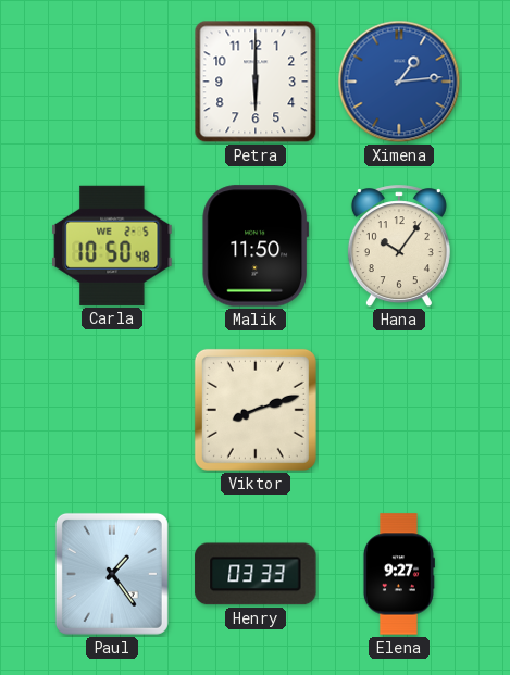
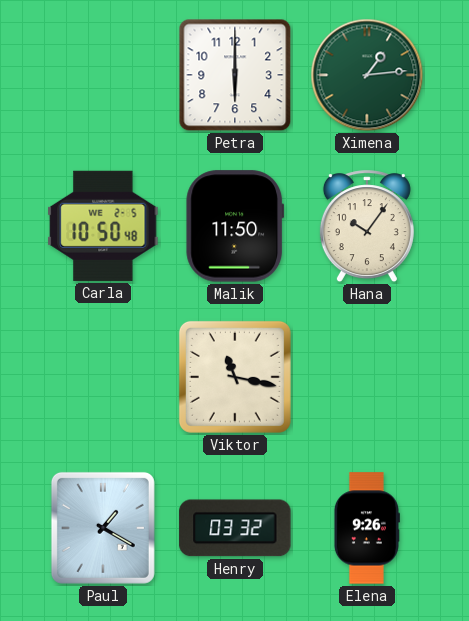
Ximena dial: blue -> green (367, 75)
Viktor: 8:12 -> 11:17 (235, 377)
Paul: 1:24 -> 1:20 (103, 528)
Henry: 03:33 -> 03:32 (235, 528)
Elena: 9:27 -> 9:26 (366, 528)
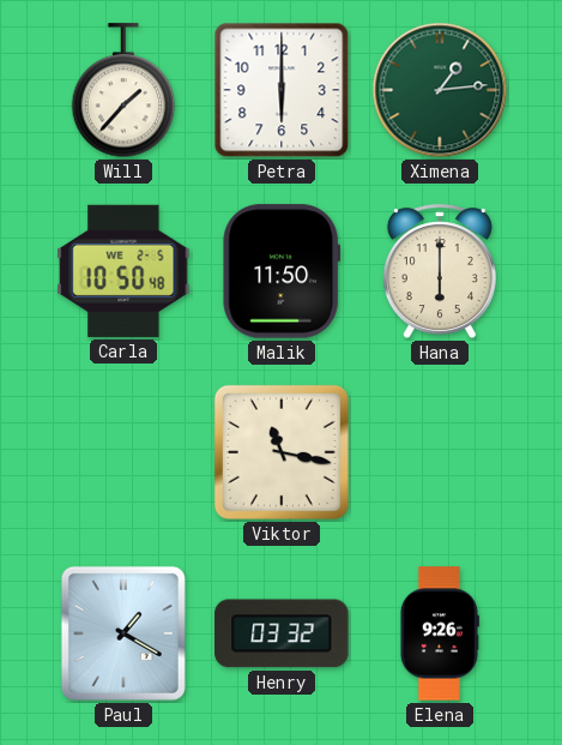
Will: none -> 1:37 (123, 91)
Hana: 10:06 -> 6:00 (440, 272)
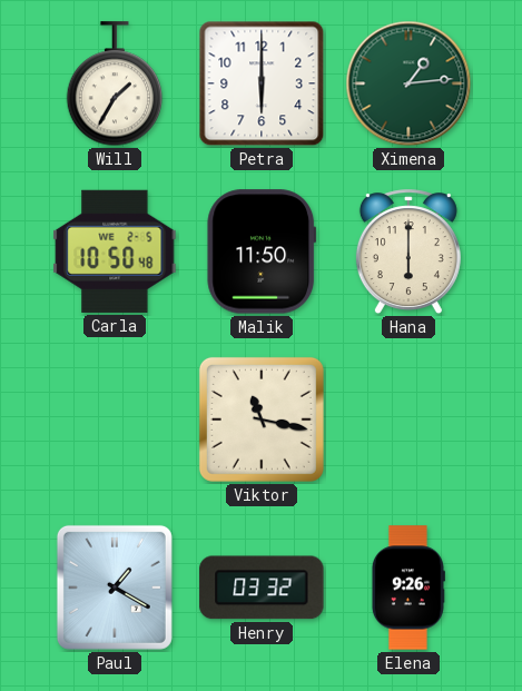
Will: 1:37 -> 1:35 (115, 85)
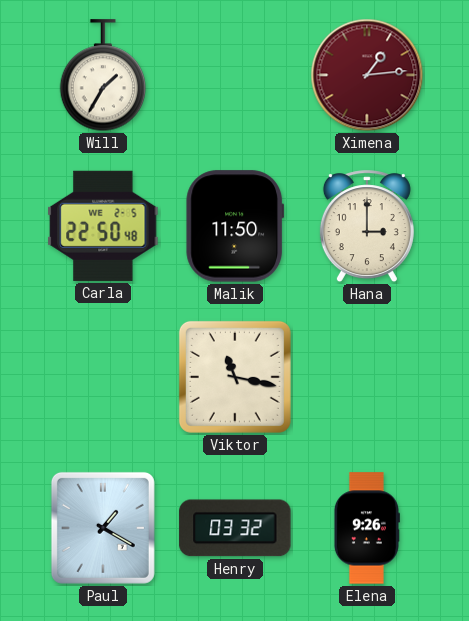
Petra: 6:00 -> none (262, 83)
Ximena dial: green -> burgundy (367, 75)
Carla: 10:50 -> 22:50 (103, 226)
Hana: 6:00 -> 3:00 (367, 227)
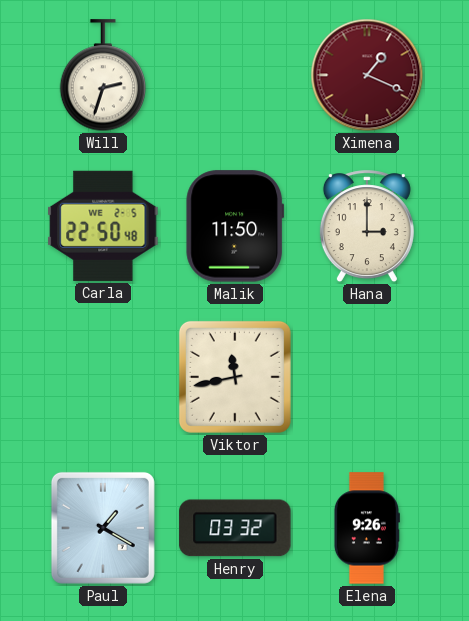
Will: 1:35 -> 2:33 (103, 76)
Ximena: 1:14 -> 1:19 (367, 75)
Viktor: 11:17 -> 11:43 (235, 377)
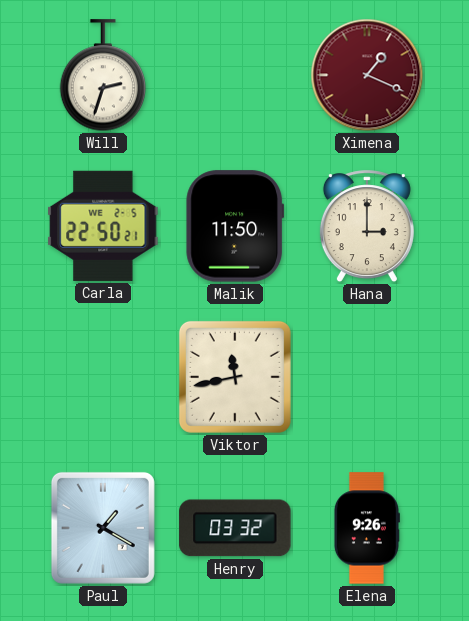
Carla: 22:50:48 -> 22:50:21 (103, 226)
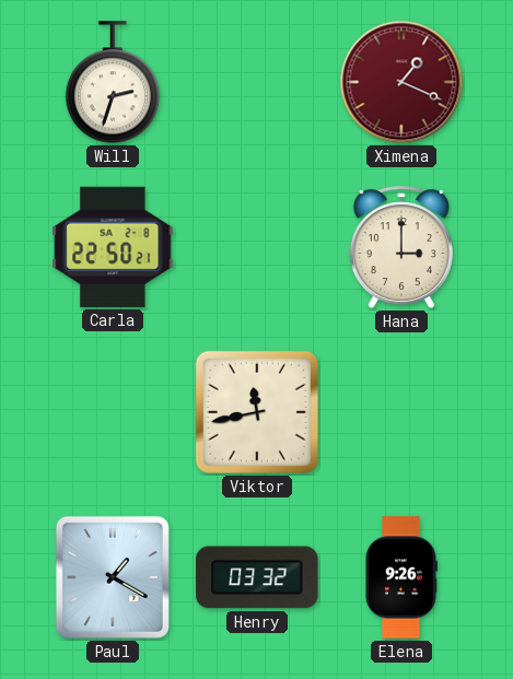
Carla date: WE 2-5 -> SA 2-8 (113, 247)
Malik: 11:50 -> none (235, 226)
